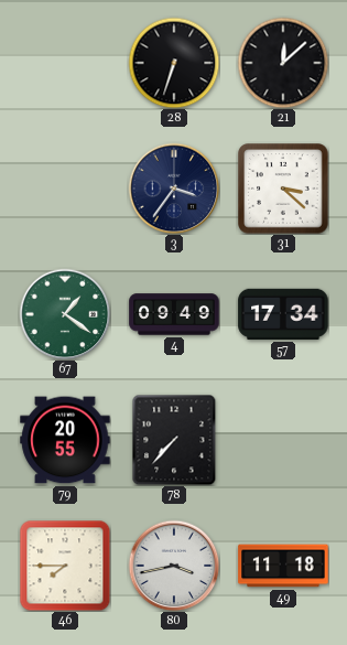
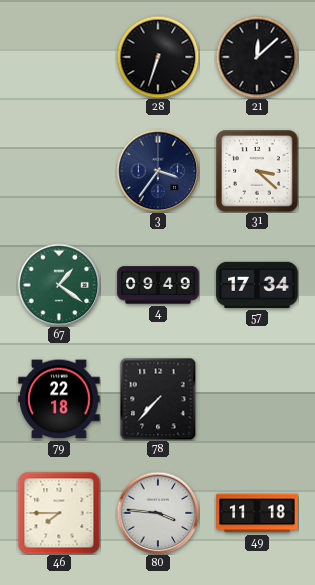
79: 20:55 -> 22:18 (59, 399)
80: 3:43 -> 3:46 (158, 513)
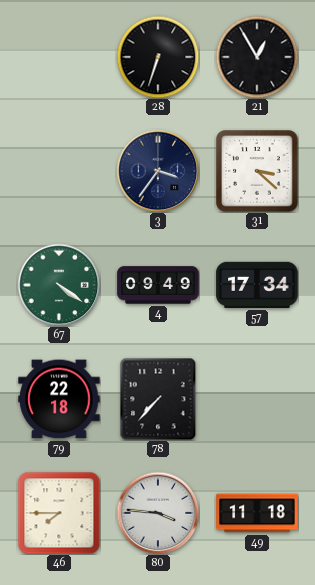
21: 12:08 -> 12:55 (257, 57)
67: 1:21 -> 4:21 (59, 285)
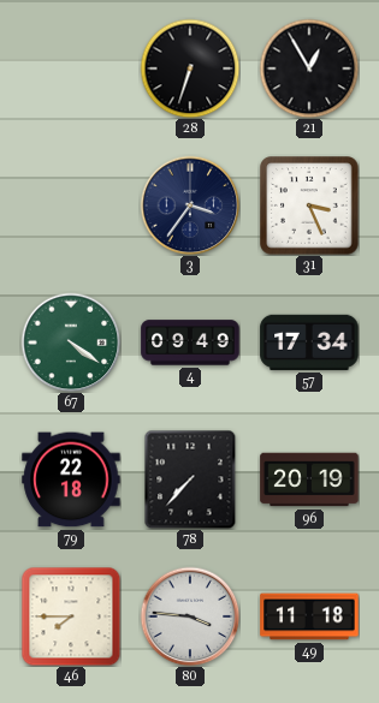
31: 3:22 -> 3:26 (309, 205)
96: none -> 20:19 (309, 479)
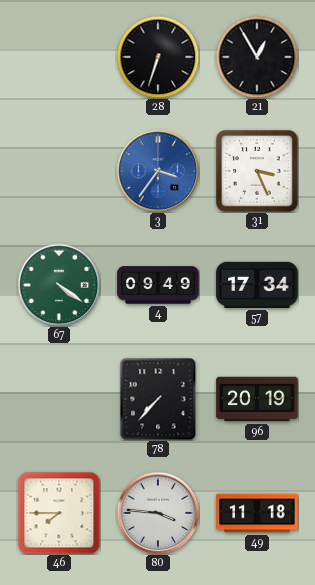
3 dial: navy -> blue (158, 171)
79: 22:18 -> none (71, 479)
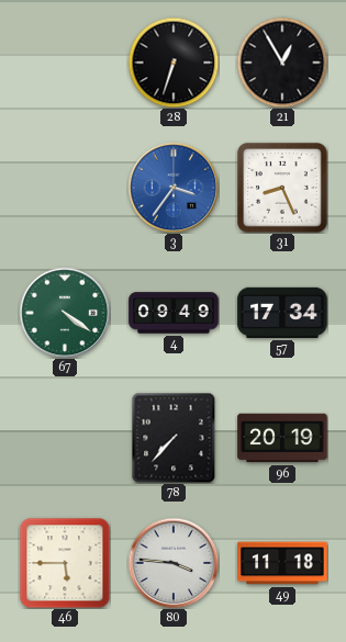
31: 3:26 -> 8:26 (282, 188)
46: 7:45 -> 5:45 (65, 563)
